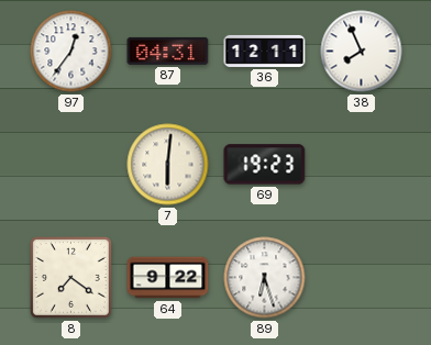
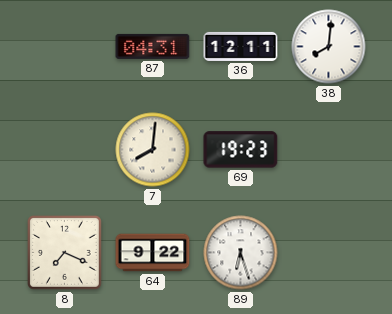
97: 12:36 -> none (71, 52)
38: 7:56 -> 8:01 (329, 47)
7: 6:01 -> 8:01 (153, 150)
8: 7:21 -> 7:19 (64, 252)
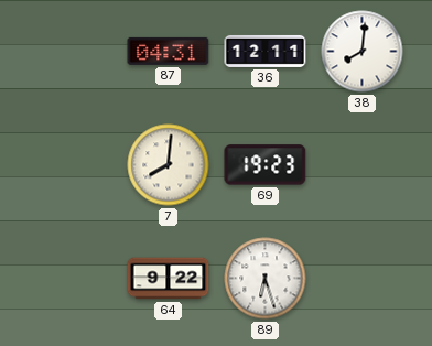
8: 7:19 -> none (64, 252)
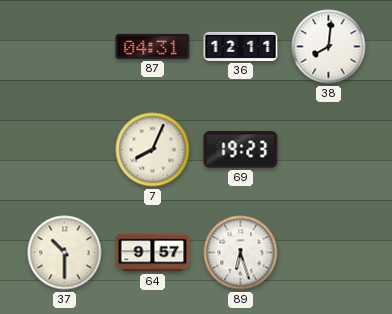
7: 8:01 -> 8:04 (153, 150)
37: none -> 10:30 (65, 253)
64: 9:22 -> 9:57 (153, 253)
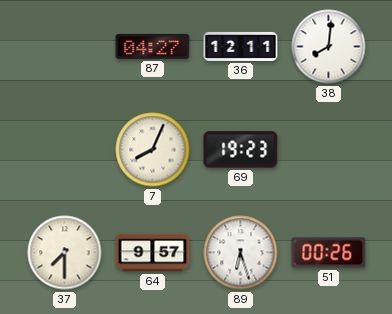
87: 04:31 -> 04:27 (153, 46)
37: 10:30 -> 7:30 (65, 253)
51: none -> 00:26 (329, 253)
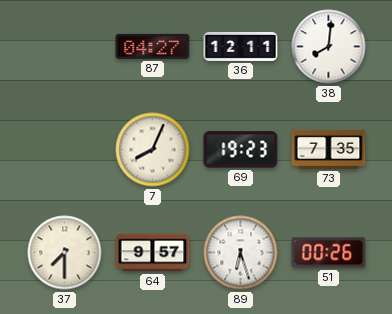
73: none -> 7:35 (329, 149)
